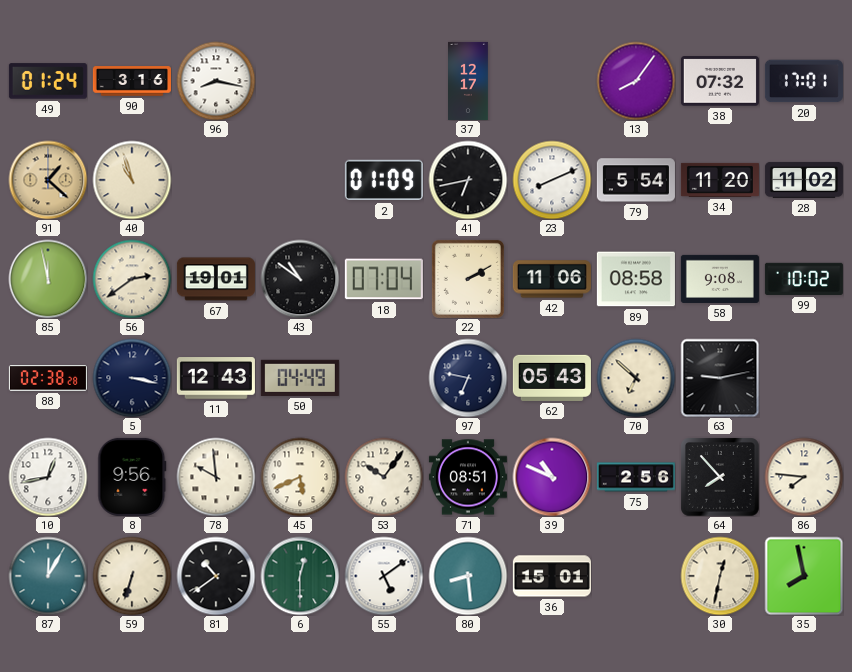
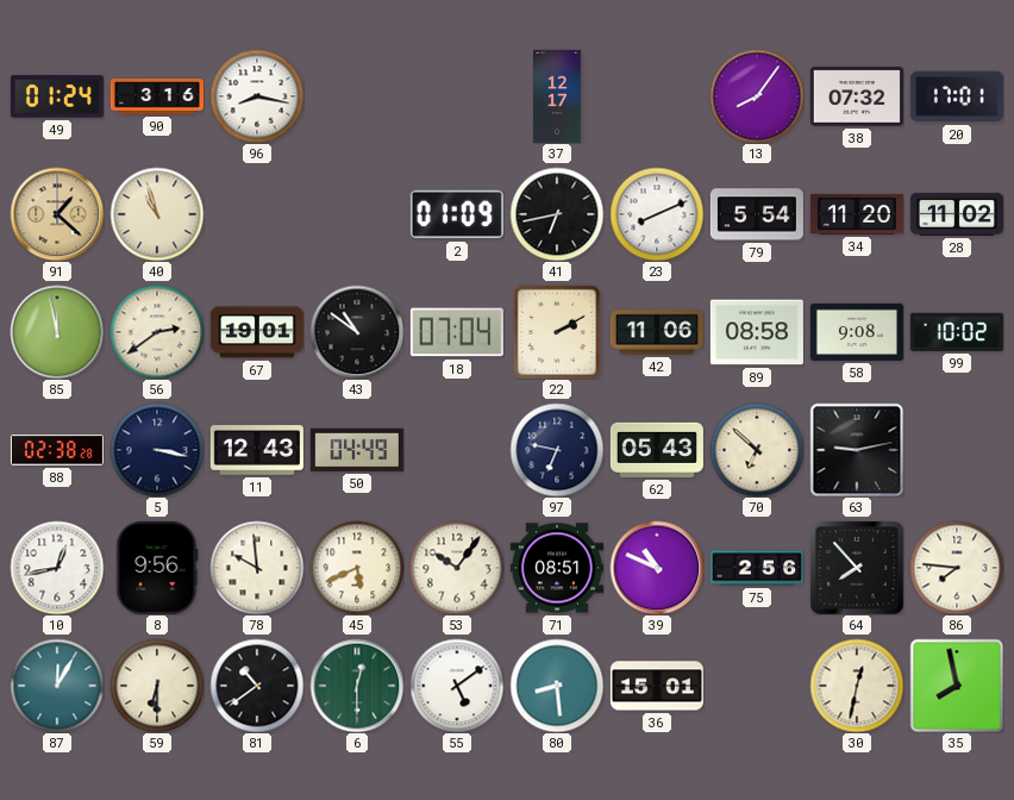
59: 6:33 -> 6:30 (157, 686)
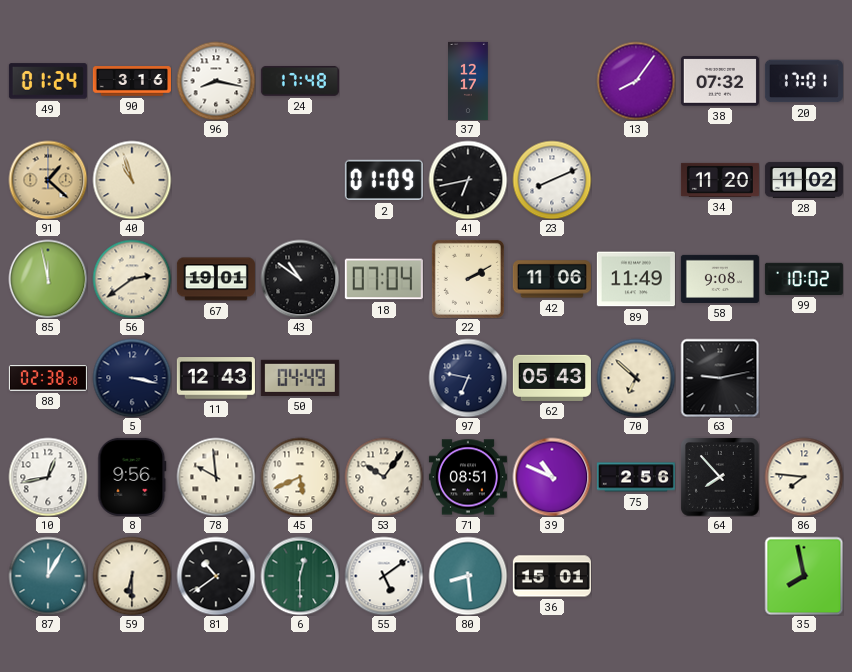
24: none -> 17:48 (300, 81)
79: 5:54 -> none (757, 214)
89: 08:58 -> 11:49 (636, 279)
30: 12:32 -> none (857, 686)
